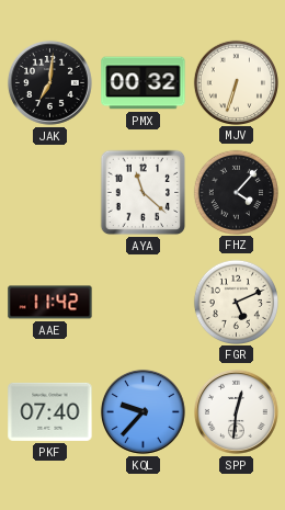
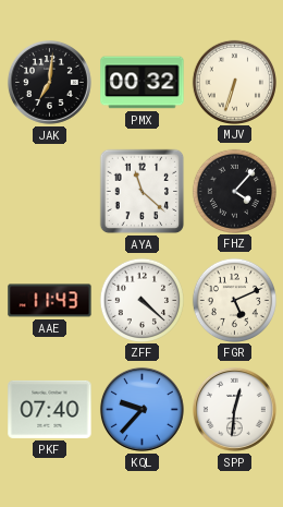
AAE: 11:42 -> 11:43 (50, 301)
ZFF: none -> 4:22 (141, 300)
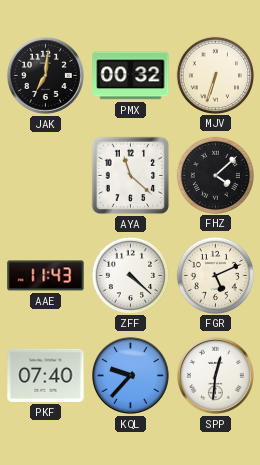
FHZ: 4:07 -> 4:08 (215, 175)
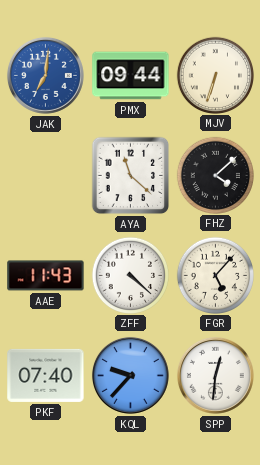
JAK dial: black -> blue (45, 75)
PMX: 00:32 -> 09:44 (131, 76)
FGR: 5:11 -> 5:07 (215, 275)
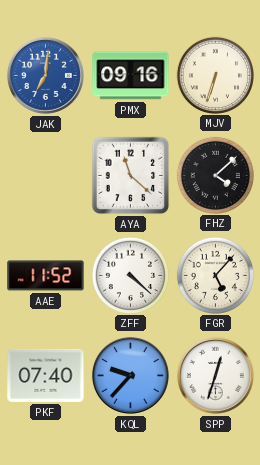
PMX: 09:44 -> 09:16 (131, 76)
AAE: 11:43 -> 11:52 (46, 276)
SPP: 12:31 -> 12:33 (215, 375)
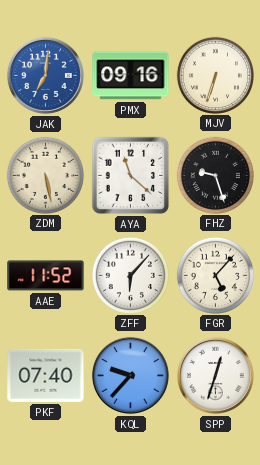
ZDM: none -> 5:28 (45, 175)
FHZ: 4:08 -> 9:27 (215, 175)
ZFF: 4:22 -> 6:07 (130, 275)
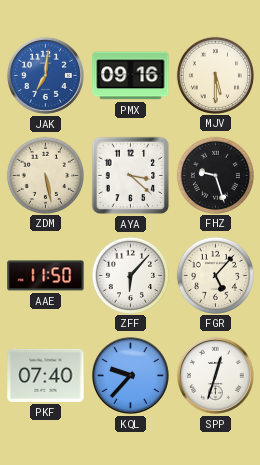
MJV: 6:33 -> 5:30 (215, 75)
AYA: 11:22 -> 3:22 (131, 176)
AAE: 11:52 -> 11:50 (46, 276)
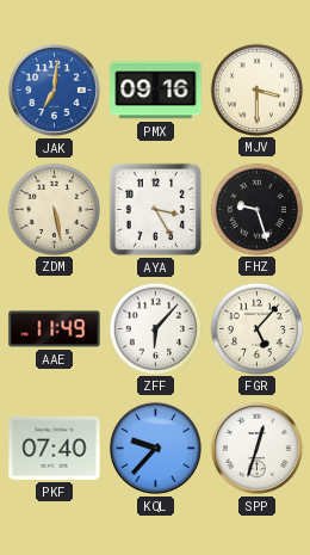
MJV: 5:30 -> 3:30 (256, 90)
AYA: 3:22 -> 3:25 (156, 210)
AAE: 11:50 -> 11:49 (55, 329)
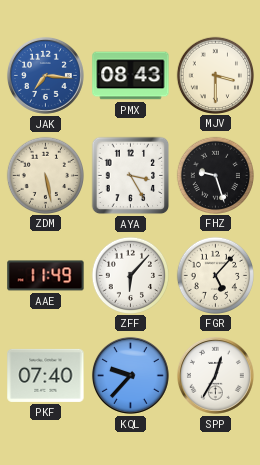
JAK: 7:01 -> 7:16 (45, 75)
PMX: 09:16 -> 08:43 (131, 76)
SPP: 12:33 -> 12:35 (215, 375)
